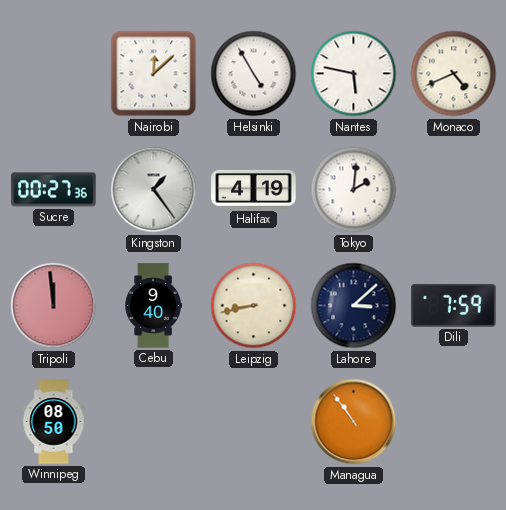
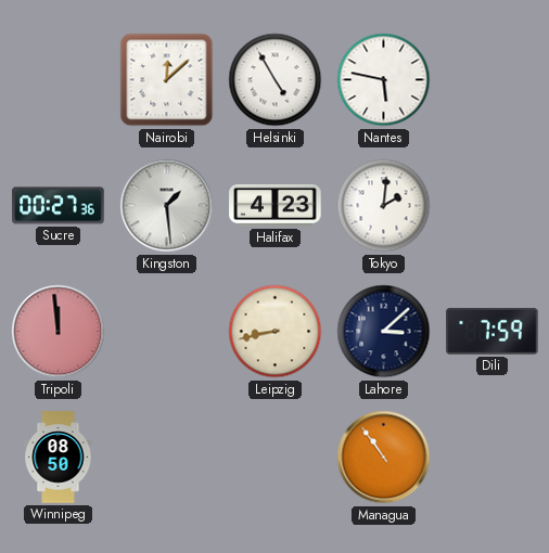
Monaco: 4:41 -> none (454, 74)
Kingston: 1:24 -> 1:29 (167, 206)
Halifax: 4:19 -> 4:23 (276, 205)
Cebu: 9:40 -> none (153, 306)
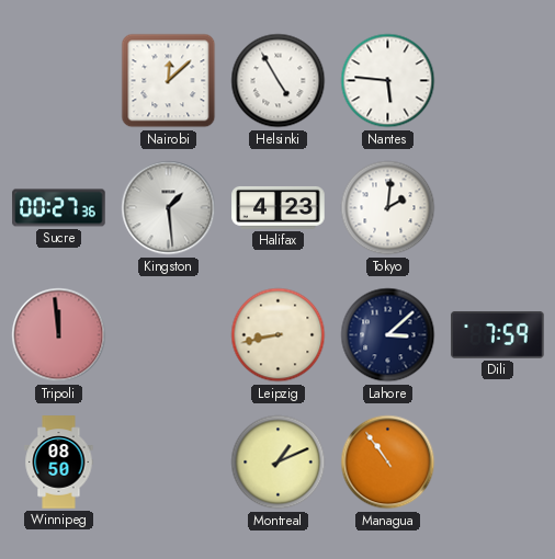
Nantes: 5:47 -> 5:46 (388, 81)
Montreal: none -> 1:11 (279, 463)
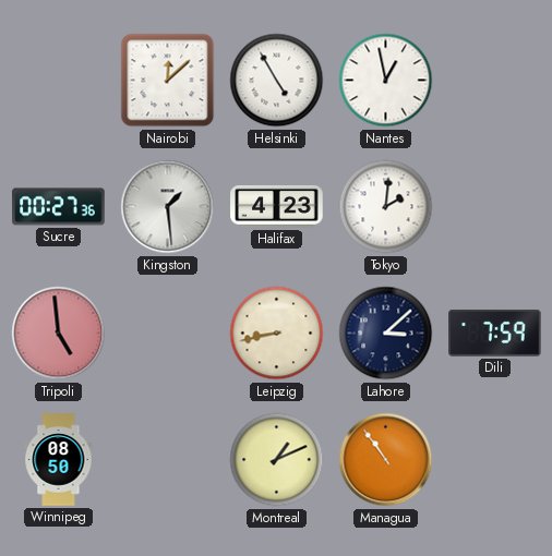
Nantes: 5:46 -> 12:58 (386, 81)
Tripoli: 11:59 -> 4:59 (59, 334)
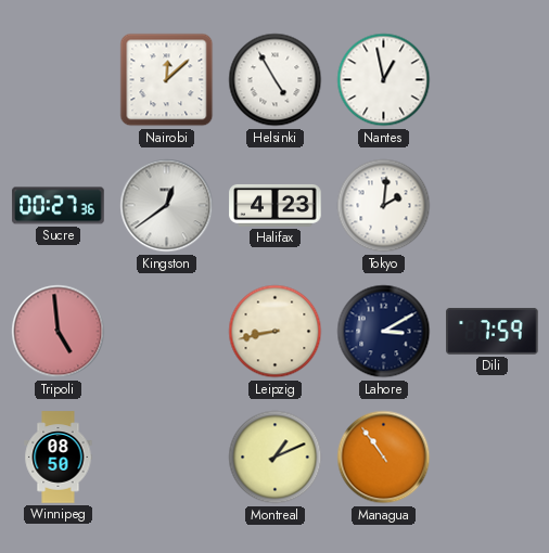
Kingston: 1:29 -> 12:39 (167, 206)
Lahore: 3:08 -> 3:10 (384, 332)
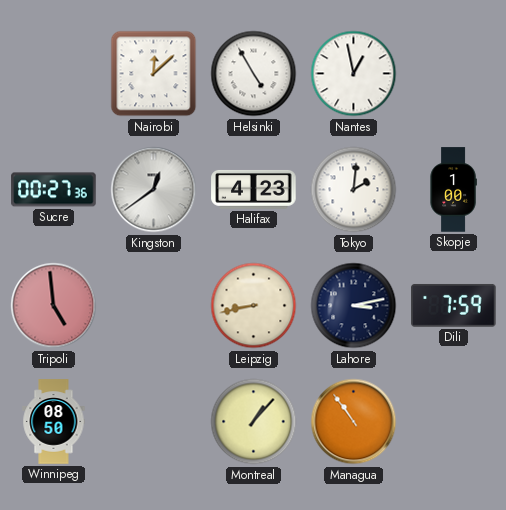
Skopje: none -> 1:00 (453, 190)
Lahore: 3:10 -> 3:13 (354, 306)
Montreal: 1:11 -> 1:07 (254, 422)
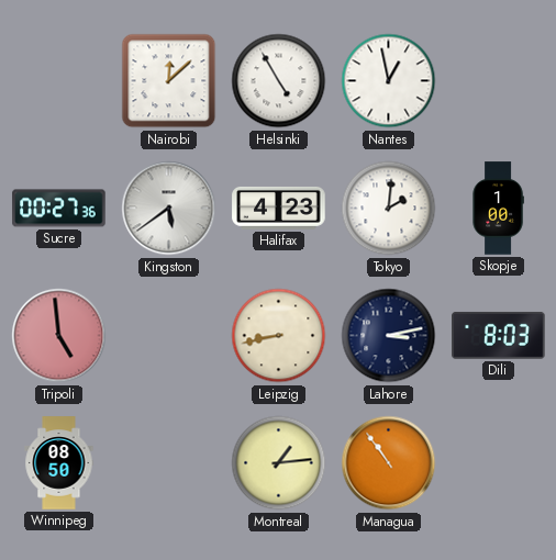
Kingston: 12:39 -> 5:39 (169, 209)
Dili: 7:59 -> 8:03 (499, 335)
Montreal: 1:07 -> 1:14 (279, 463)
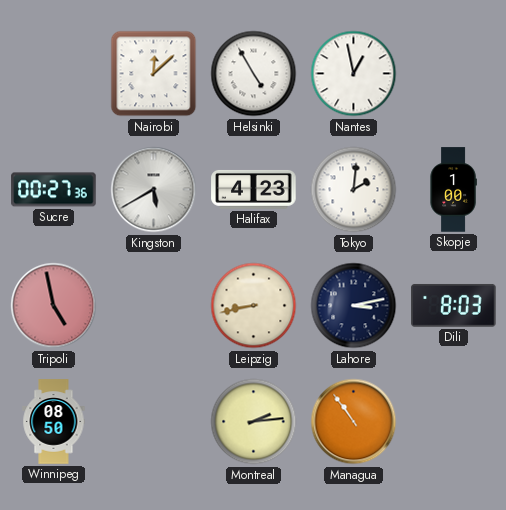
Kingston: 5:39 -> 5:40 (154, 190)
Tripoli: 4:59 -> 4:58 (54, 306)
Montreal: 1:14 -> 2:14 (254, 422)
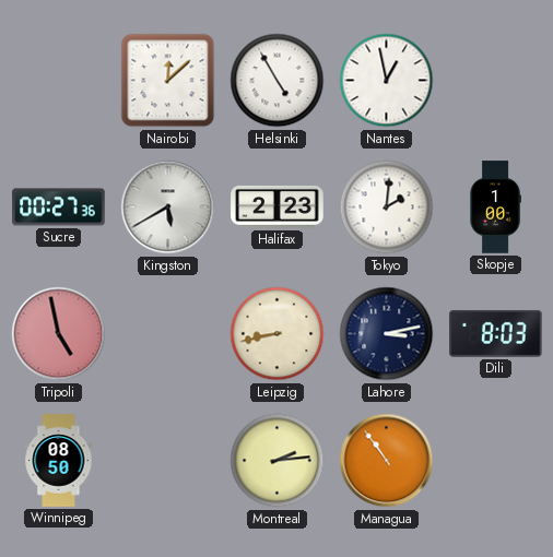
Halifax: 4:23 -> 2:23 (278, 206)
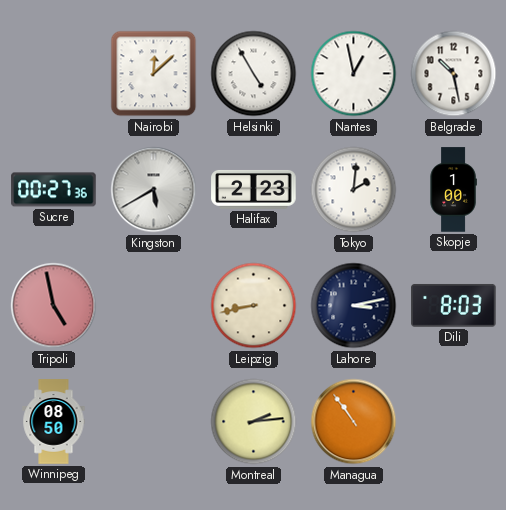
Belgrade: none -> 10:28 (454, 74)
